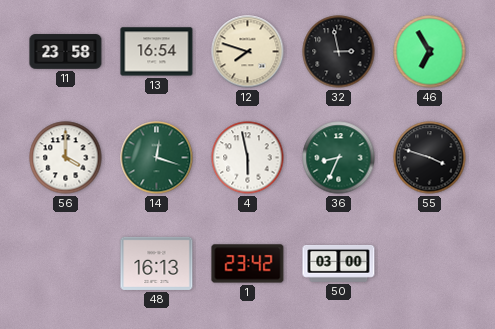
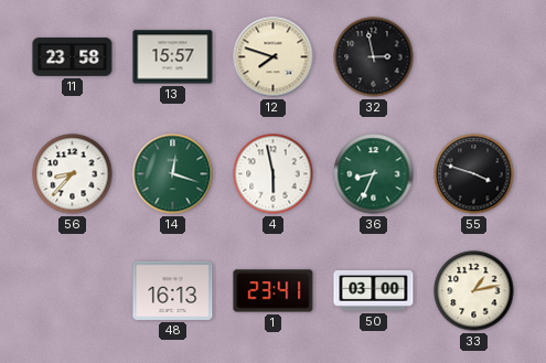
13: 16:54 -> 15:57 (173, 57)
46: 6:55 -> none (430, 52)
56: 4:00 -> 8:37 (73, 174)
1: 23:42 -> 23:41 (274, 291)
33: none -> 1:13 (474, 291)
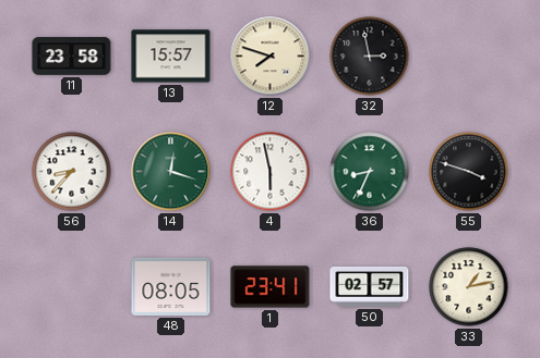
48: 16:13 -> 08:05 (171, 286)
50: 03:00 -> 02:57 (370, 286)
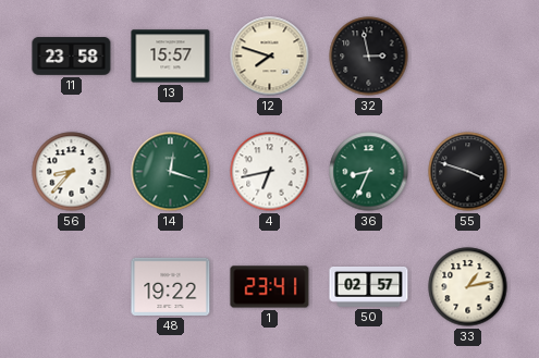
4: 5:58 -> 6:43 (270, 172)
48: 08:05 -> 19:22 (171, 286)
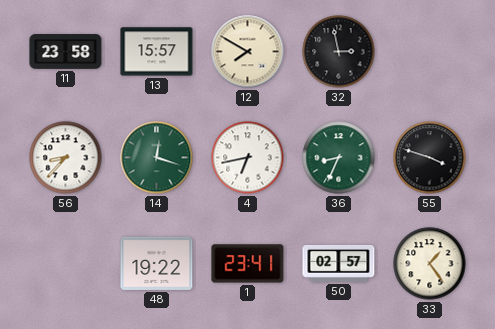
12: 7:48 -> 7:50 (248, 52)
33: 1:13 -> 1:24 (430, 264)
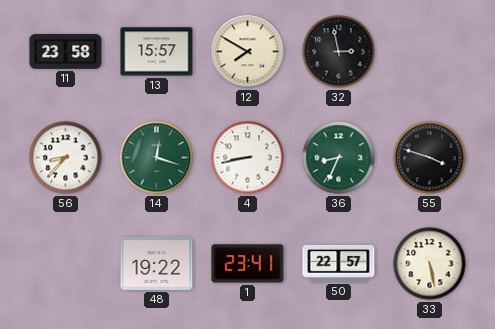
4: 6:43 -> 8:43 (248, 158)
50: 02:57 -> 22:57 (339, 263)
33: 1:24 -> 5:28 (430, 264)
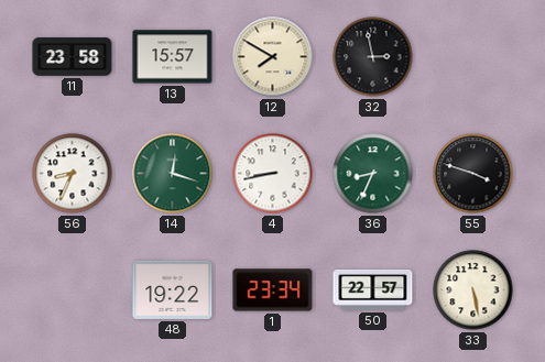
56: 8:37 -> 8:34 (73, 174)
1: 23:41 -> 23:34 (273, 290)
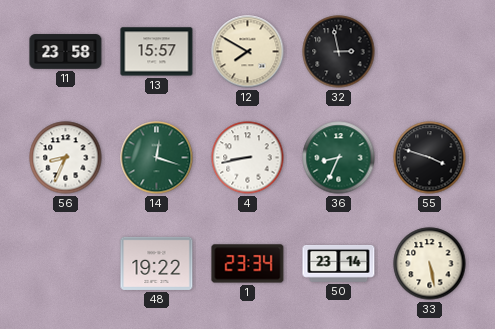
50: 22:57 -> 23:14 (339, 263)
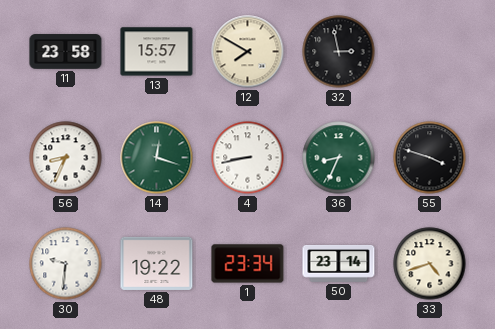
30: none -> 9:31 (66, 264)
33: 5:28 -> 4:42 (430, 264)
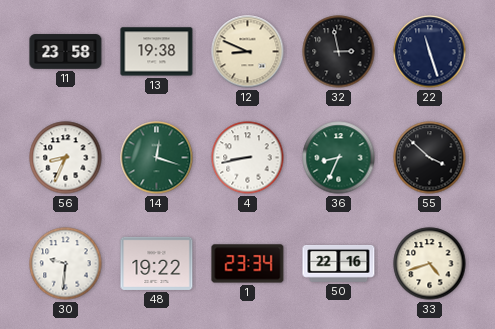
13: 15:57 -> 19:38 (157, 52)
12: 7:50 -> 8:49 (248, 52)
22: none -> 11:27 (430, 52)
55: 3:48 -> 3:52 (430, 158)
50: 23:14 -> 22:16 (339, 263)
